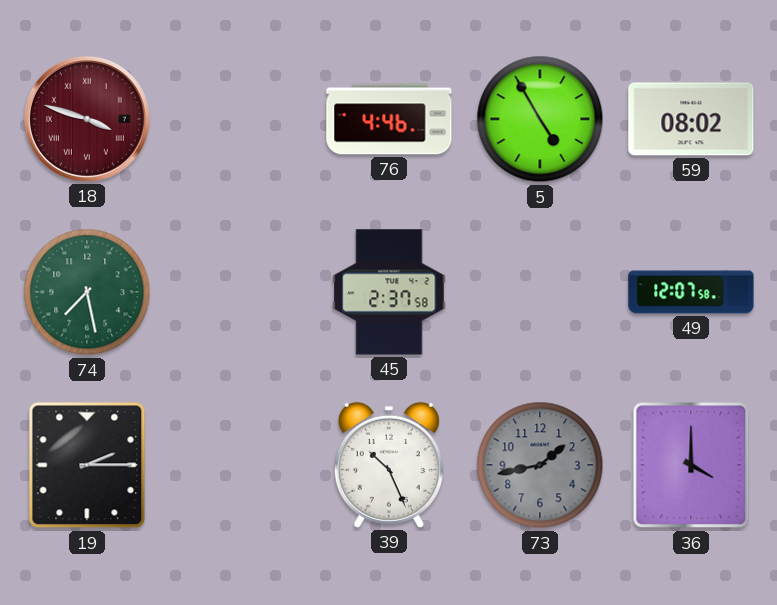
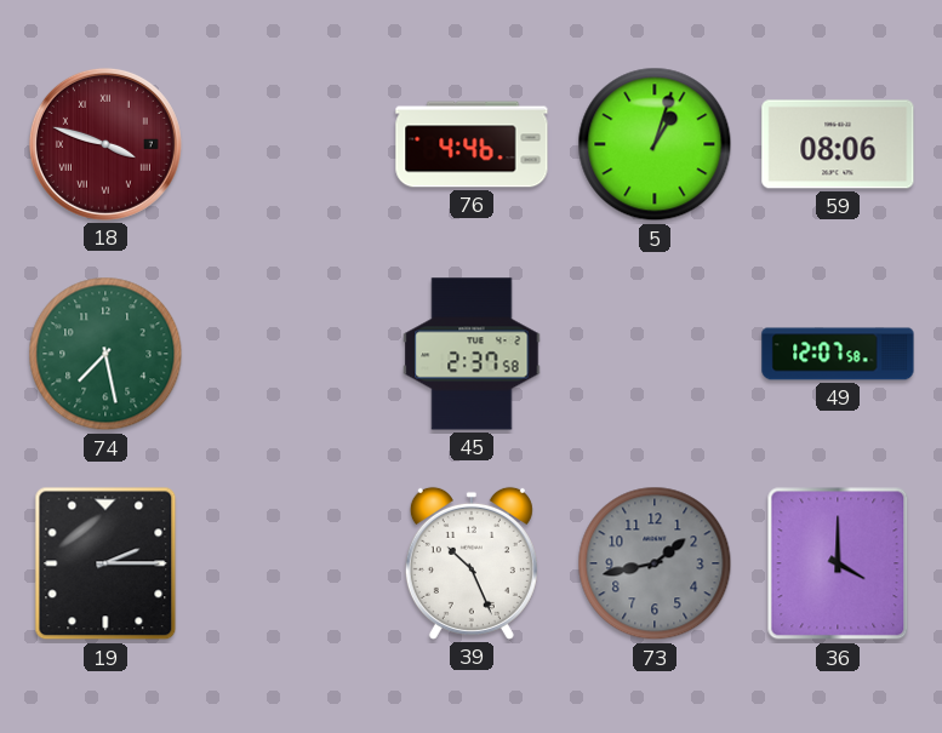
5: 4:55 -> 1:03 (655, 144)
59: 08:02 -> 08:06 (838, 144)
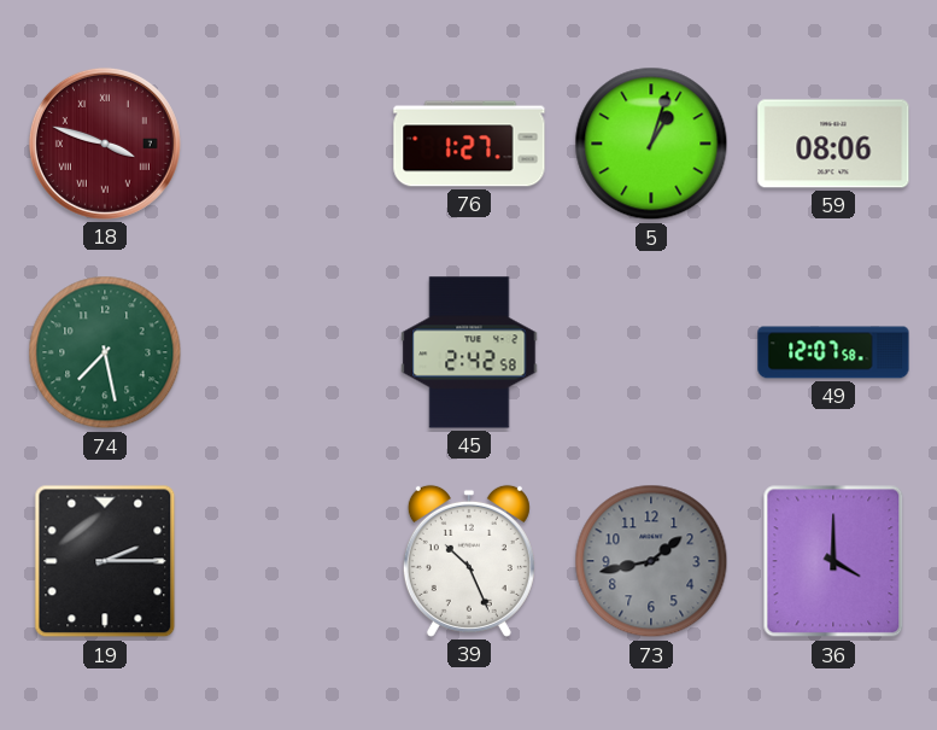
76: 4:46 -> 1:27 (469, 144)
45: 2:37 -> 2:42 (469, 352)
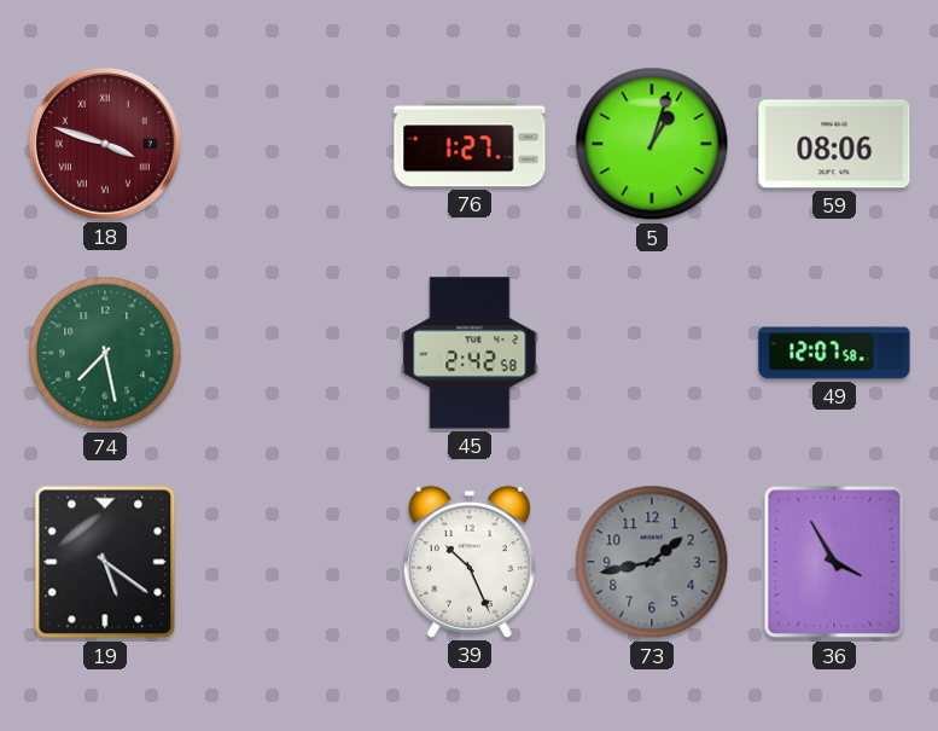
19: 2:15 -> 5:21 (105, 562)
36: 4:00 -> 3:55 (834, 562)
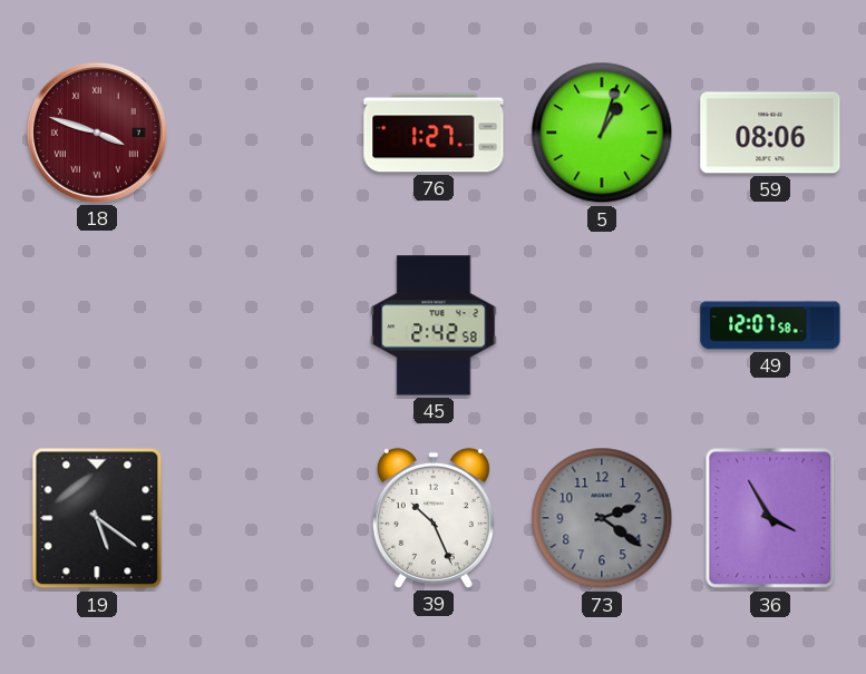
74: 7:28 -> none (105, 353)
73: 1:43 -> 2:21 (602, 518)
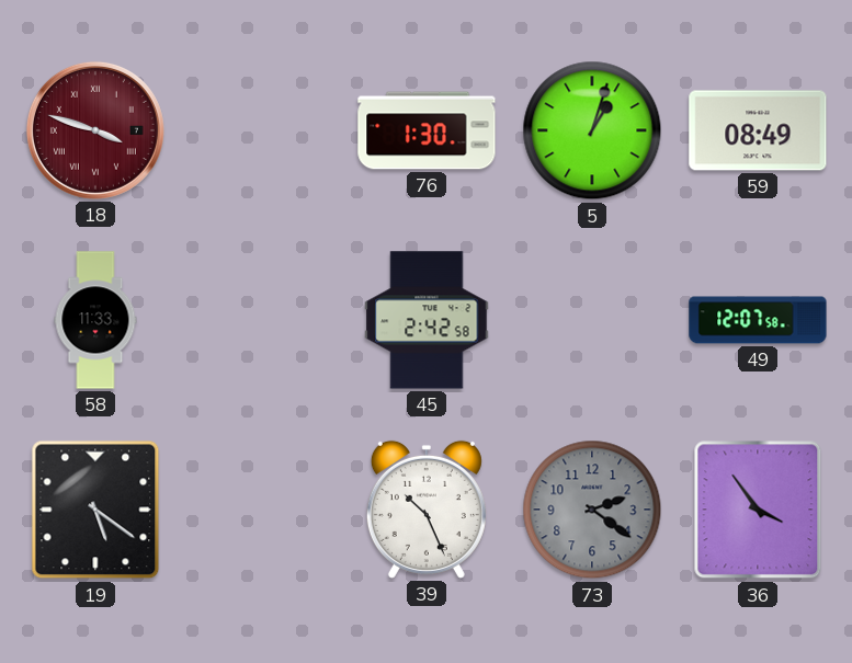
76: 1:27 -> 1:30 (427, 130)
59: 08:06 -> 08:49 (758, 130)
58: none -> 11:33 (95, 320)
36: 3:55 -> 3:54 (758, 510)
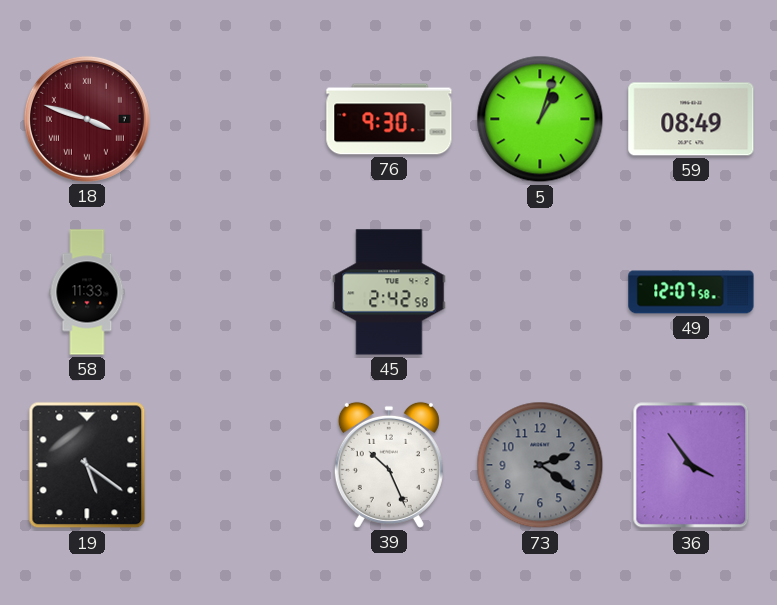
76: 1:30 -> 9:30 (389, 119)
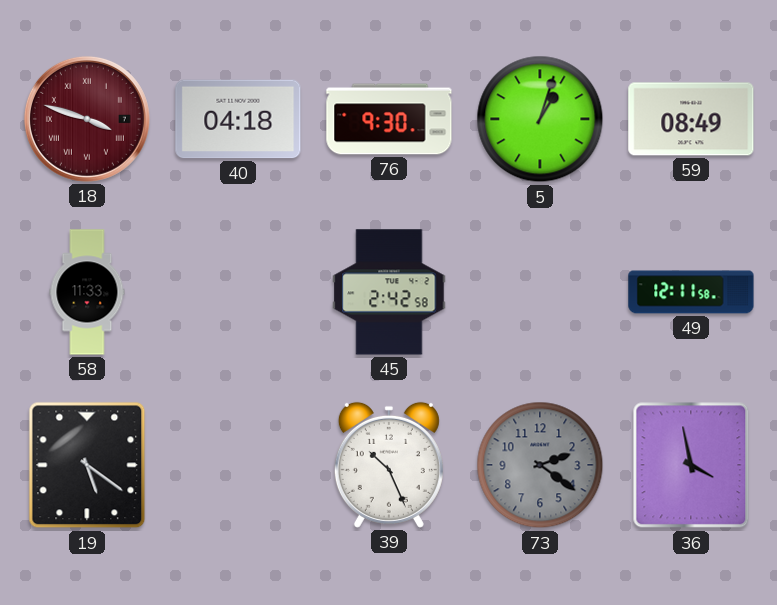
40: none -> 04:18 (238, 119)
49: 12:07 -> 12:11 (691, 292)
36: 3:54 -> 3:58 (691, 465)
